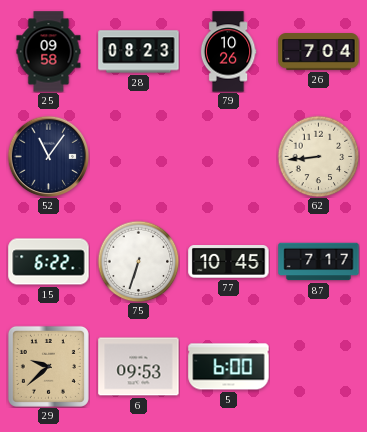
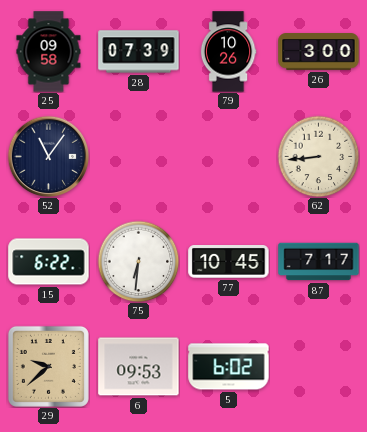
28: 08:23 -> 07:39 (139, 52)
26: 7:04 -> 3:00 (319, 52)
75: 6:33 -> 6:31 (138, 261)
5: 6:00 -> 6:02 (229, 367)
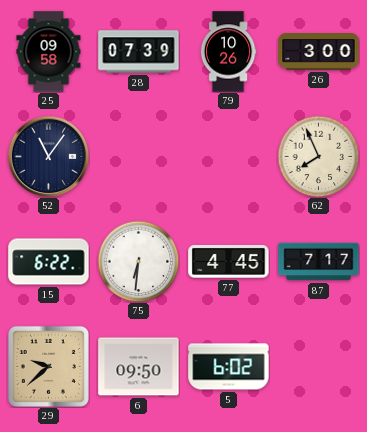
62: 8:44 -> 7:56 (318, 156)
77: 10:45 -> 4:45 (229, 262)
6: 09:53 -> 09:50 (139, 367)
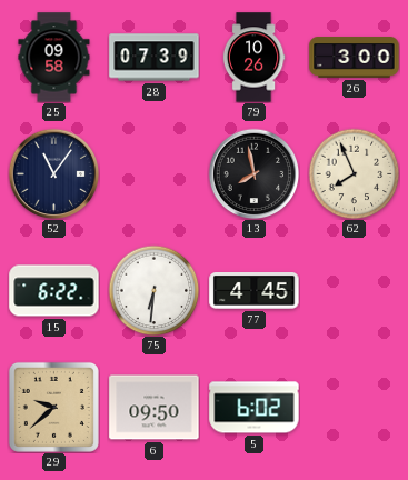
13: none -> 7:58 (253, 173)
87: 7:17 -> none (319, 262)
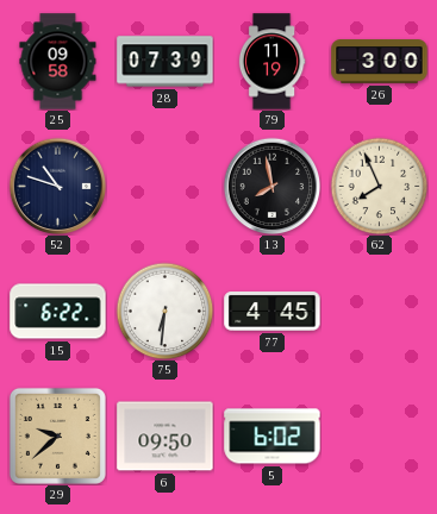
79: 10:26 -> 11:19 (271, 62)
52: 11:06 -> 10:48 (57, 186)
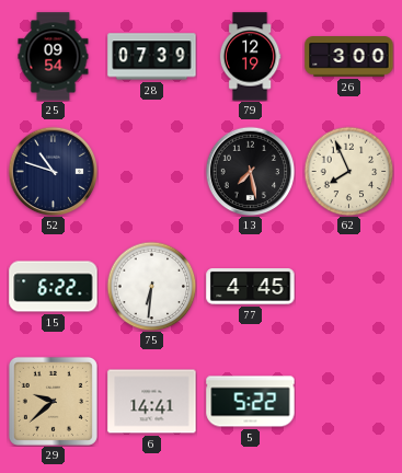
25: 09:58 -> 09:54 (54, 57)
79: 11:19 -> 12:19 (250, 57)
13: 7:58 -> 7:28 (250, 171)
6: 09:50 -> 14:41 (152, 402)
5: 6:02 -> 5:22 (251, 402)
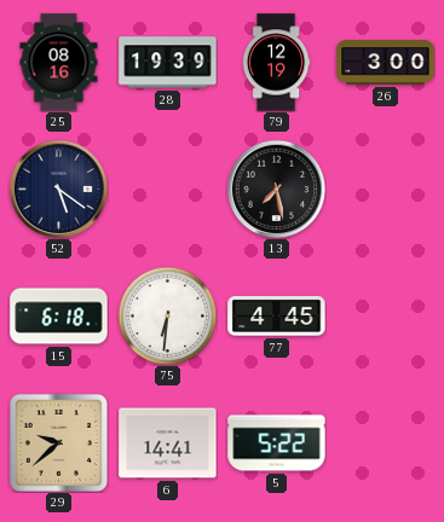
25: 09:54 -> 08:16 (59, 63)
28: 07:39 -> 19:39 (168, 63)
52: 10:48 -> 5:21 (58, 188)
62: 7:56 -> none (348, 171)
15: 6:22 -> 6:18 (59, 317)
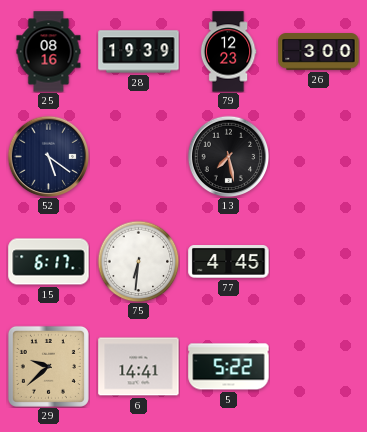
79: 12:19 -> 12:23 (228, 52)
15: 6:18 -> 6:17 (49, 262)
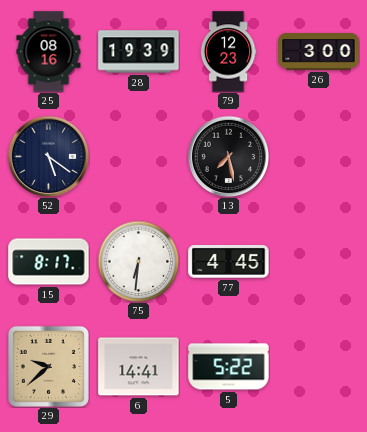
15: 6:17 -> 8:17 (49, 262)
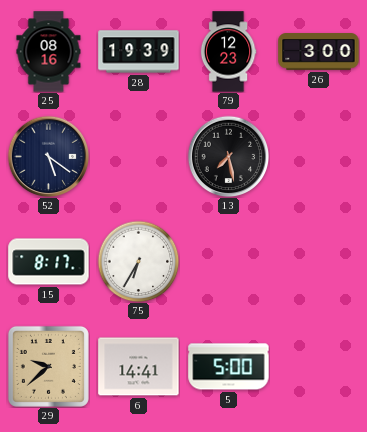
75: 6:31 -> 6:35 (138, 261)
77: 4:45 -> none (229, 262)
5: 5:22 -> 5:00 (229, 367)
